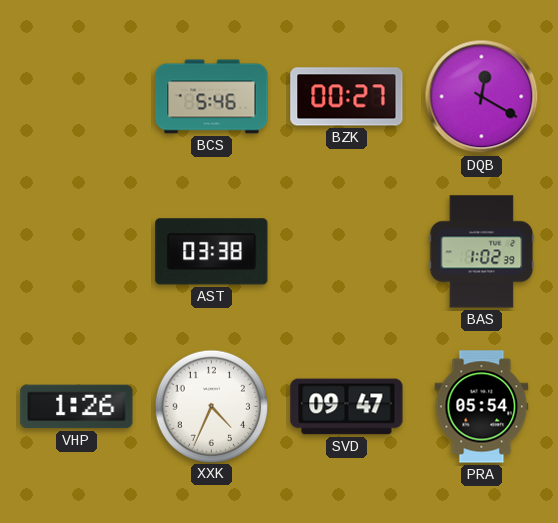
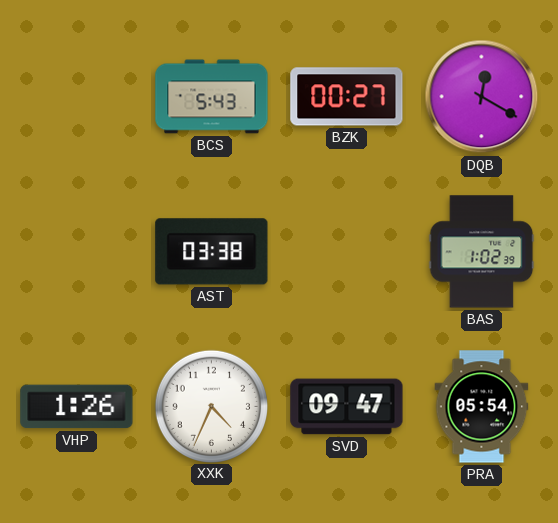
BCS: 5:46 -> 5:43 (212, 97)
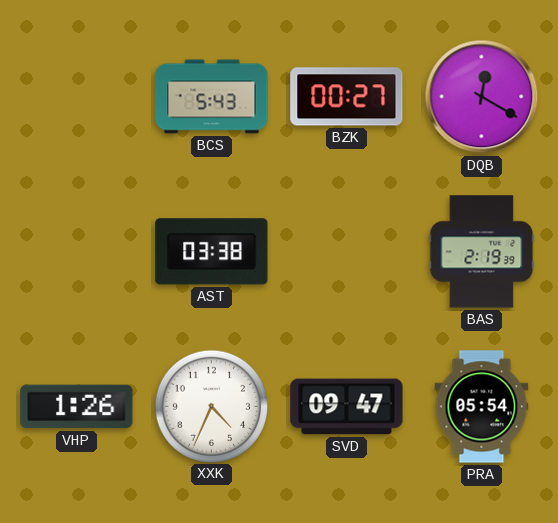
BAS: 1:02 -> 2:19 (482, 252)
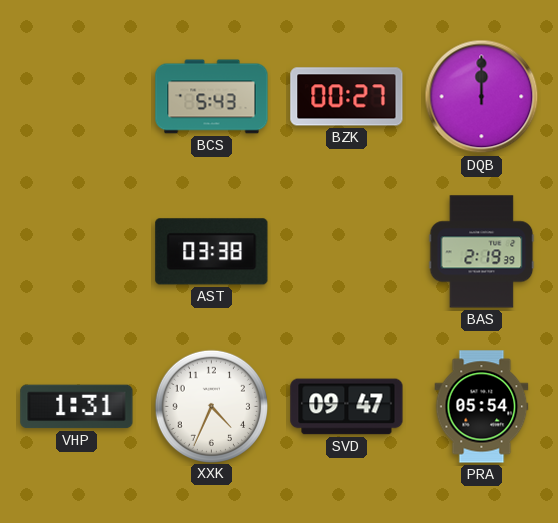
DQB: 12:20 -> 12:00 (482, 97)
VHP: 1:26 -> 1:31 (77, 407)
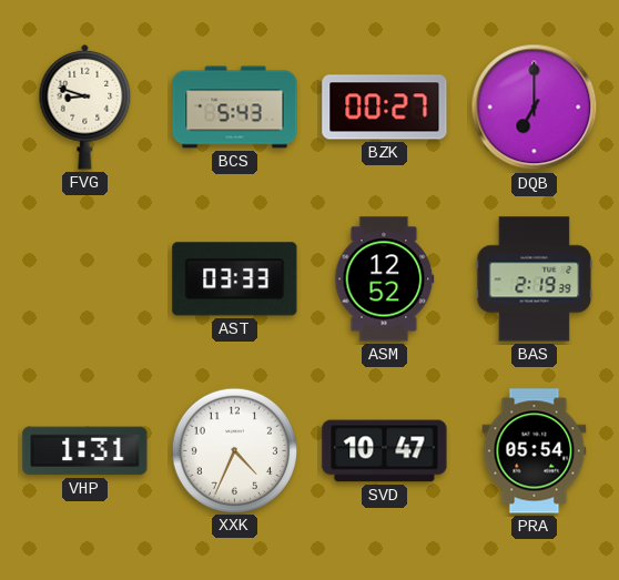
FVG: none -> 8:48 (85, 106)
DQB: 12:00 -> 7:00 (535, 108)
AST: 03:38 -> 03:33 (235, 279)
ASM: none -> 12:52 (384, 279)
SVD: 09:47 -> 10:47 (385, 451)
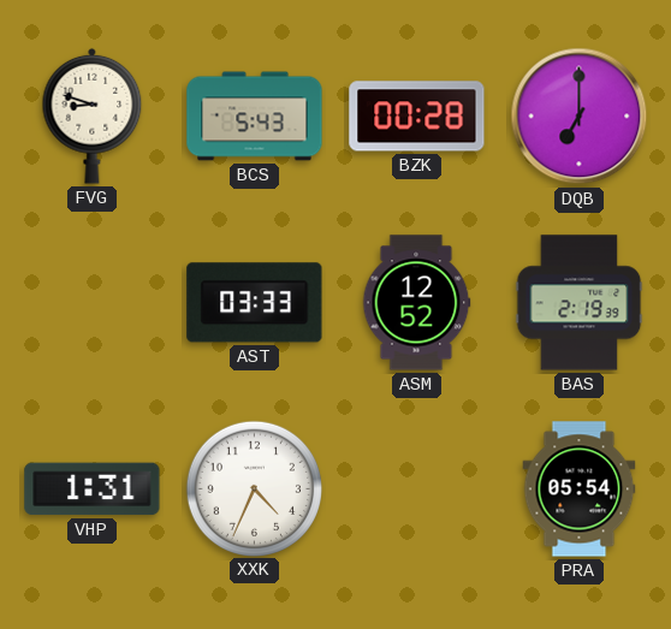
BZK: 00:27 -> 00:28 (417, 117)
SVD: 10:47 -> none (385, 451)
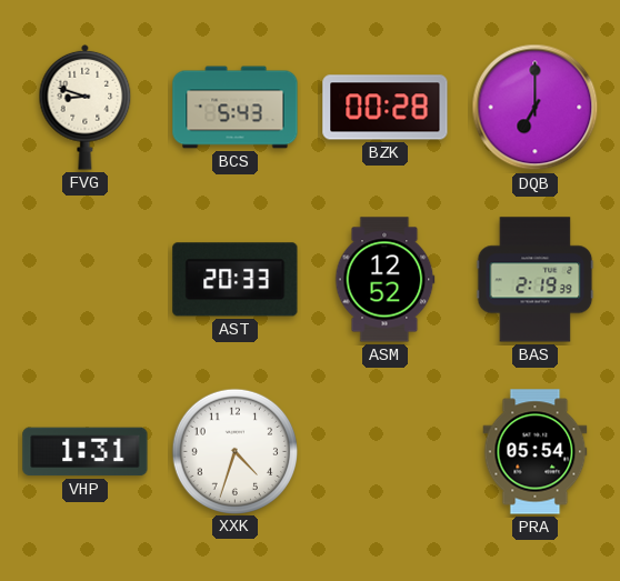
AST: 03:33 -> 20:33 (236, 280)
XXK: 4:34 -> 4:33 (234, 451)
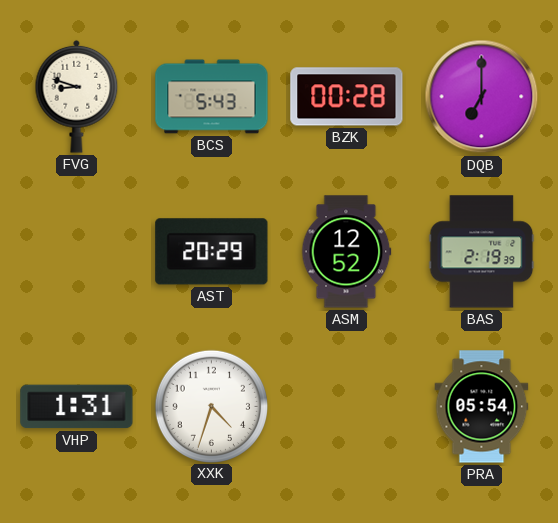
AST: 20:33 -> 20:29 (212, 252)
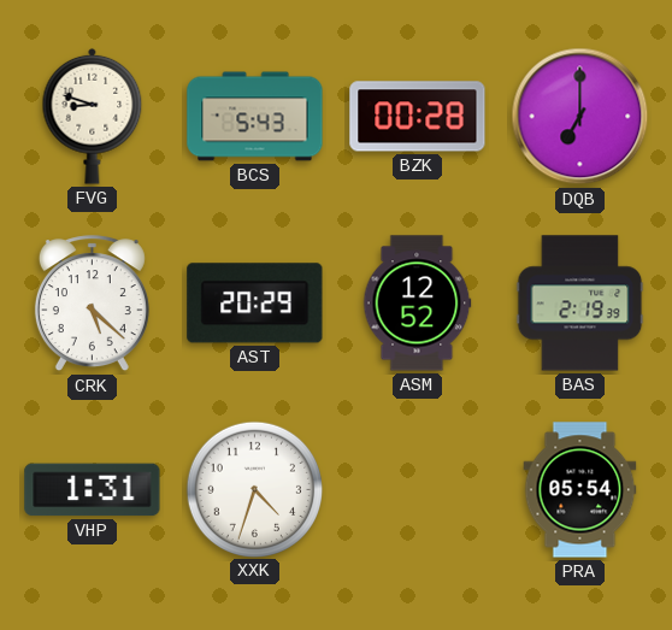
CRK: none -> 5:22 (92, 304)
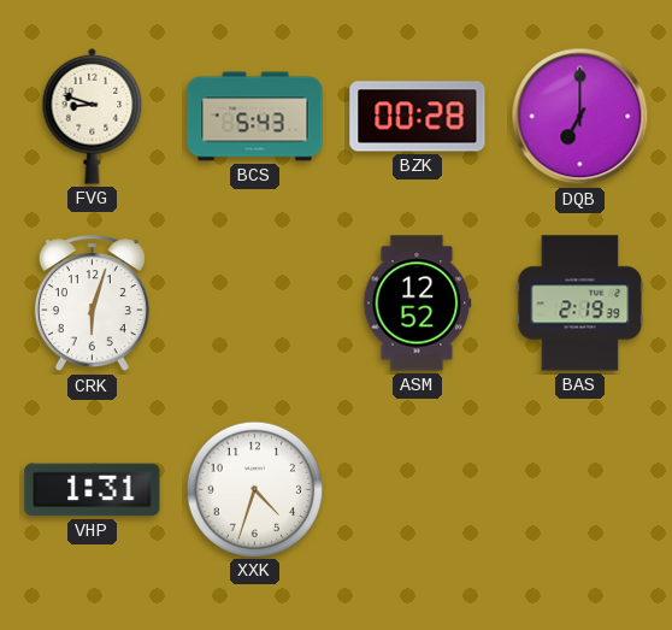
CRK: 5:22 -> 6:03 (92, 304)
AST: 20:29 -> none (255, 304)
PRA: 05:54 -> none (580, 490)
